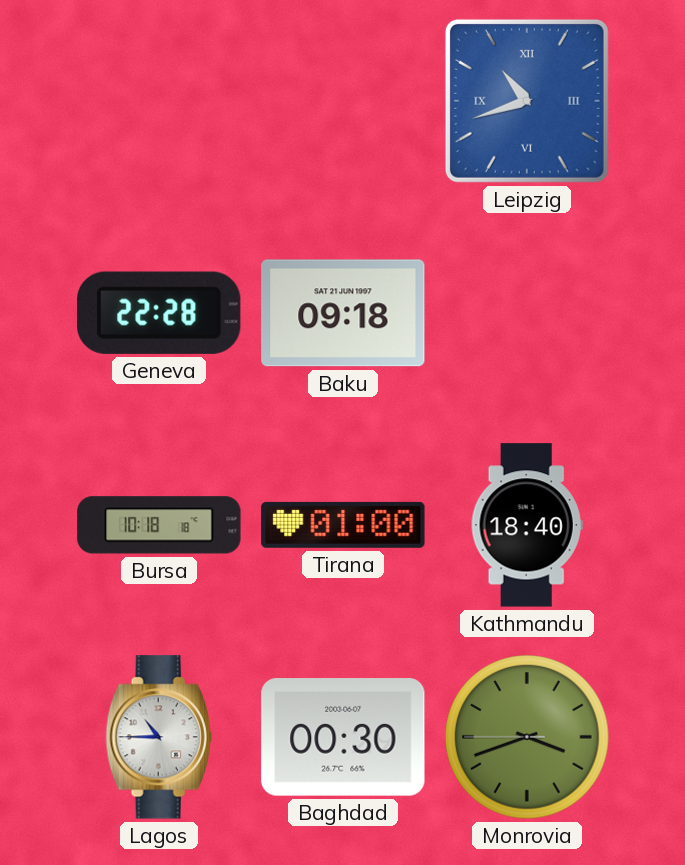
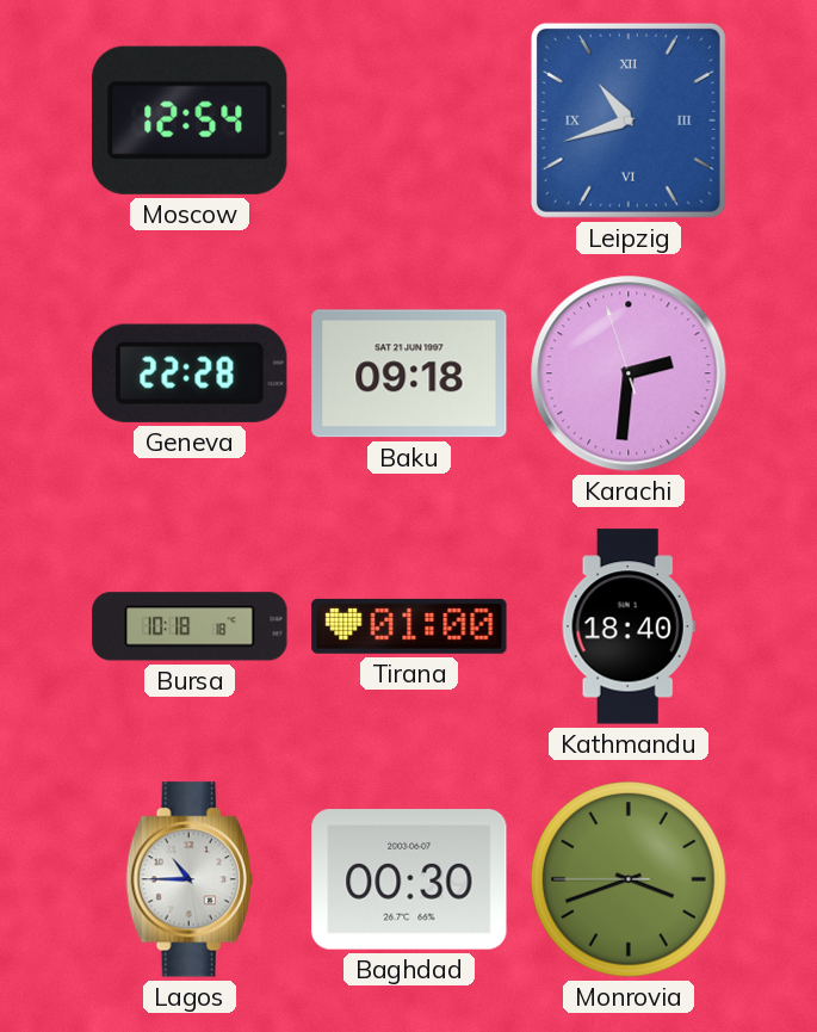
Moscow: none -> 12:54 (191, 120)
Karachi: none -> 2:30 (629, 373)
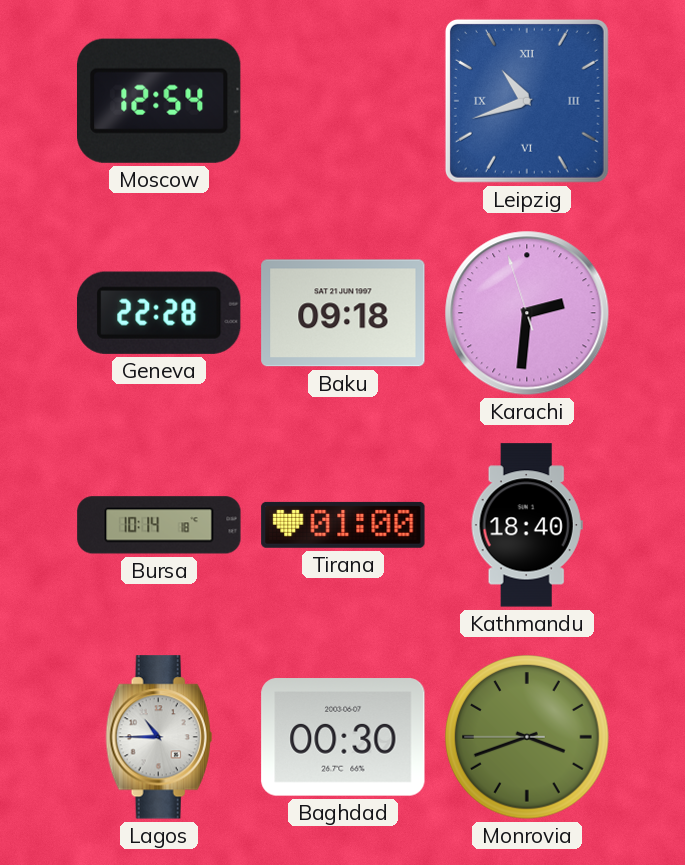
Bursa: 10:18 -> 10:14 (159, 525)
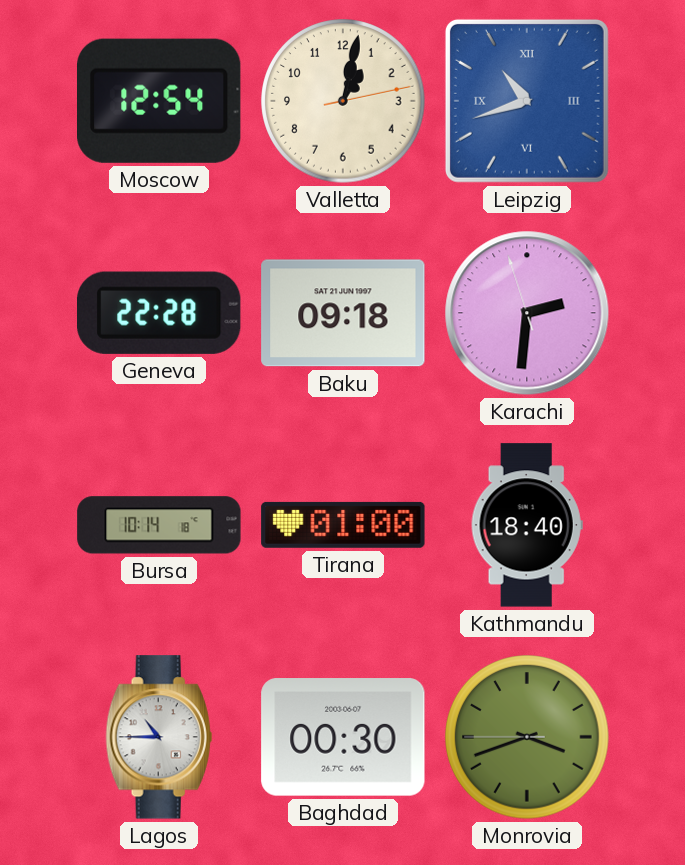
Valletta: none -> 1:02 (343, 101)
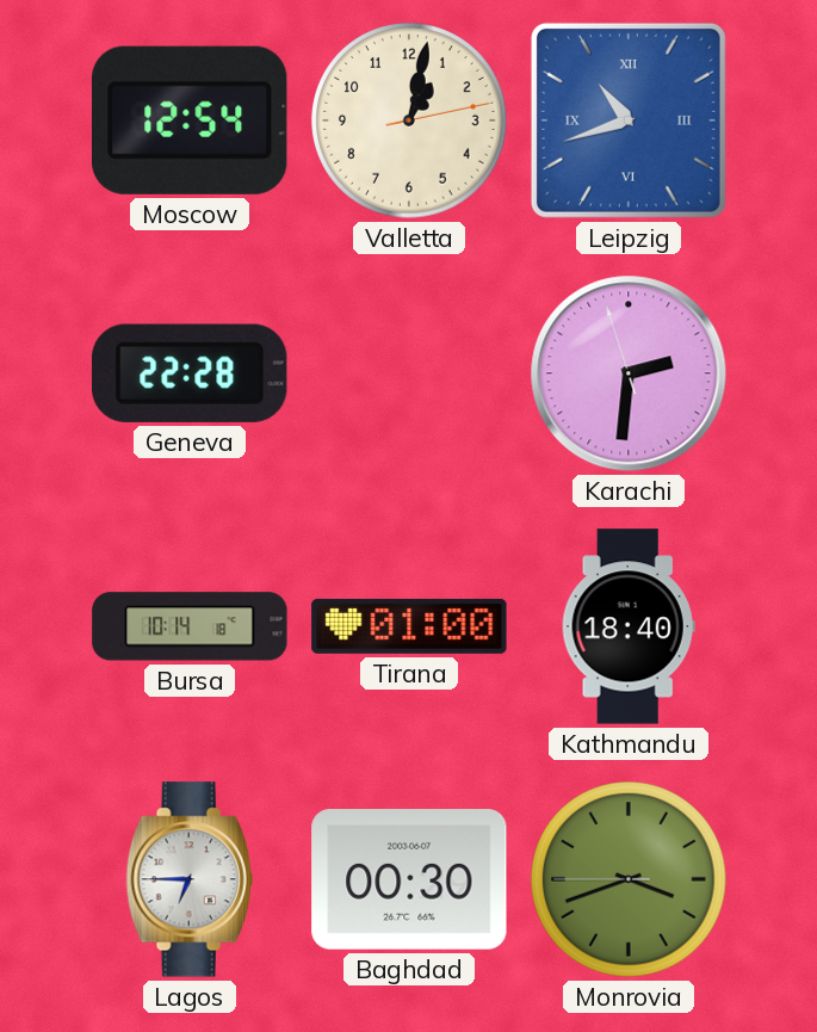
Baku: 09:18 -> none (343, 313)
Lagos: 10:45 -> 6:45 (190, 879)
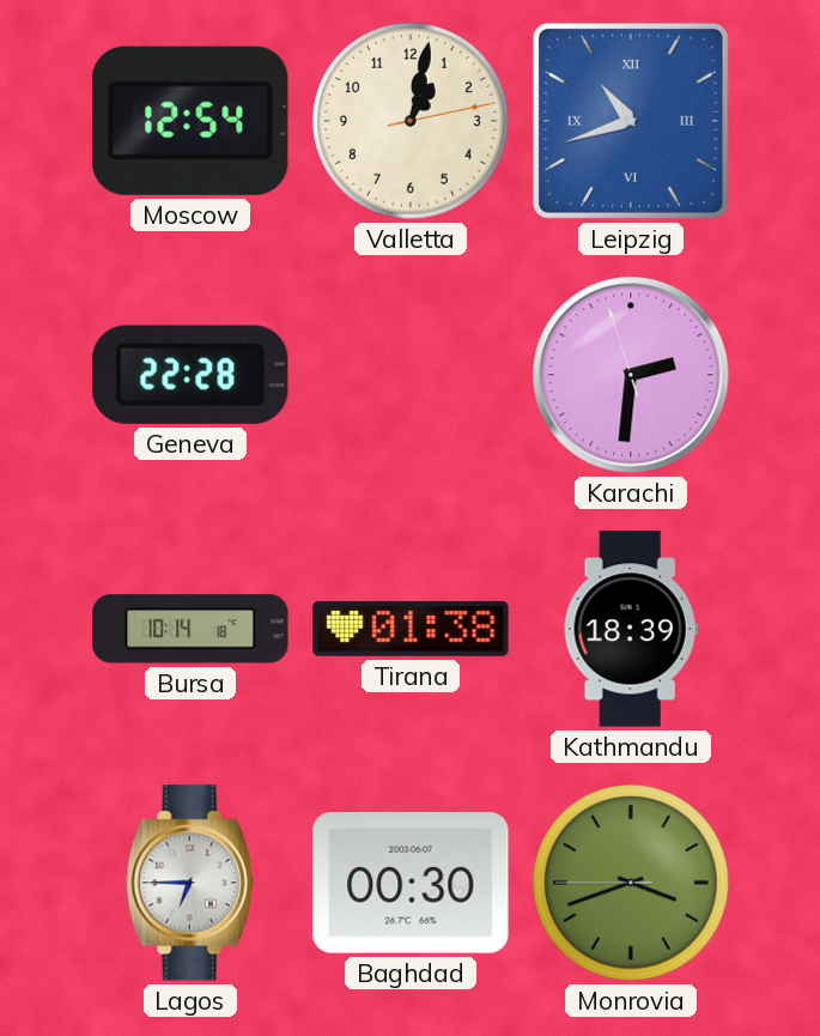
Tirana: 01:00 -> 01:38 (411, 629)
Kathmandu: 18:40 -> 18:39 (631, 629)
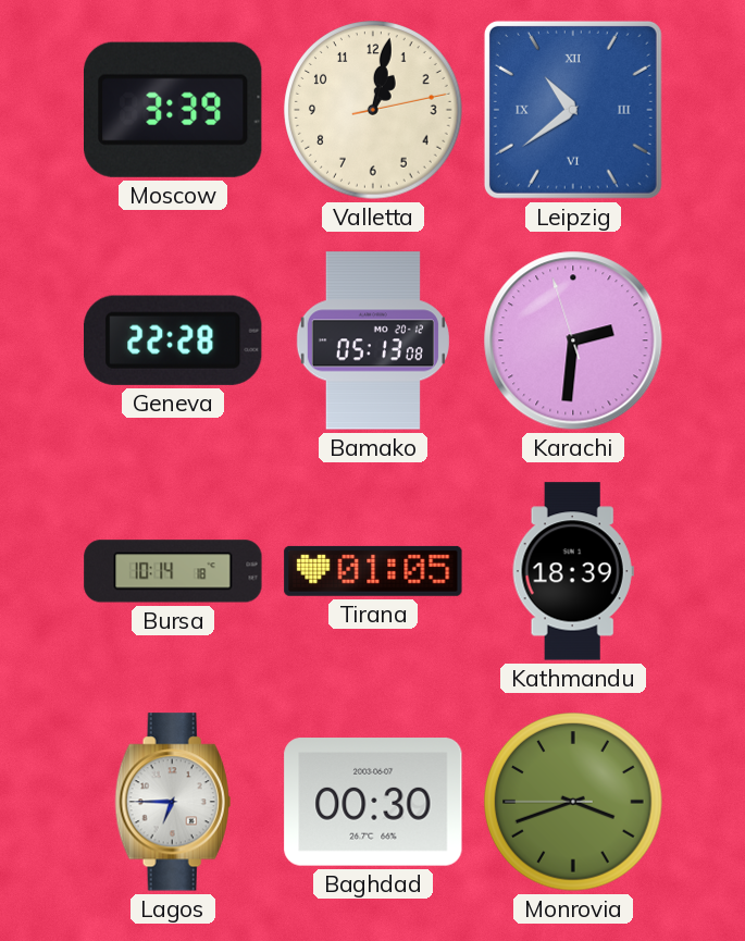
Moscow: 12:54 -> 3:39 (174, 110)
Leipzig: 10:42 -> 10:39 (573, 110)
Bamako: none -> 05:13 (373, 341)
Tirana: 01:38 -> 01:05 (373, 571)
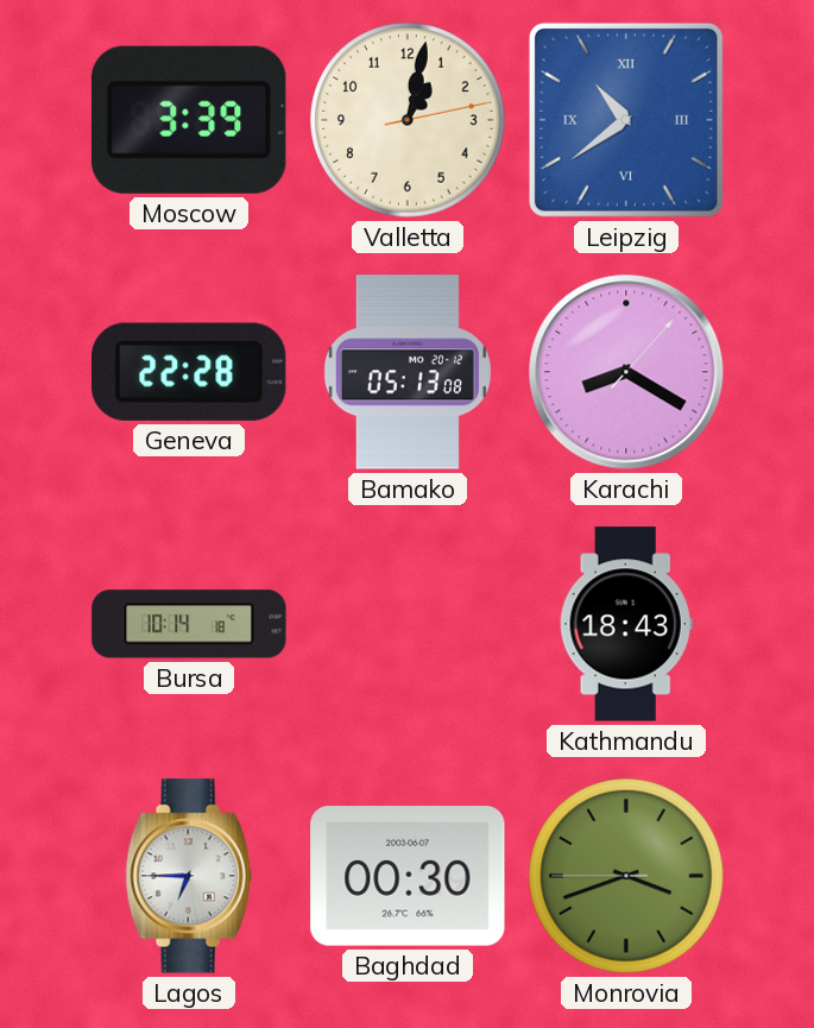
Karachi: 2:30 -> 8:20 (626, 372)
Tirana: 01:05 -> none (373, 571)
Kathmandu: 18:39 -> 18:43 (626, 624)
